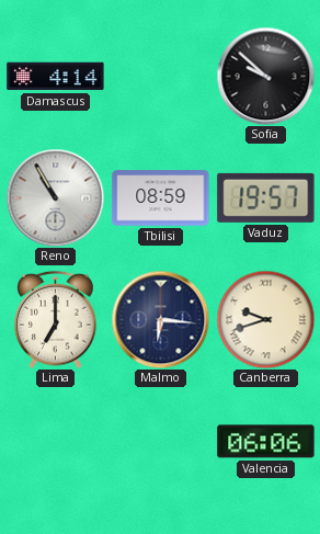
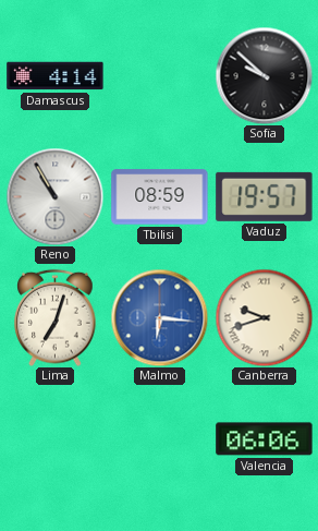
Lima: 7:00 -> 7:03 (56, 317)
Malmo dial: navy -> blue (159, 317)
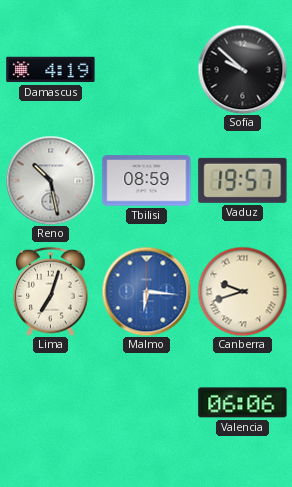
Damascus: 4:14 -> 4:19 (51, 70)
Reno: 10:55 -> 10:28 (50, 180)
